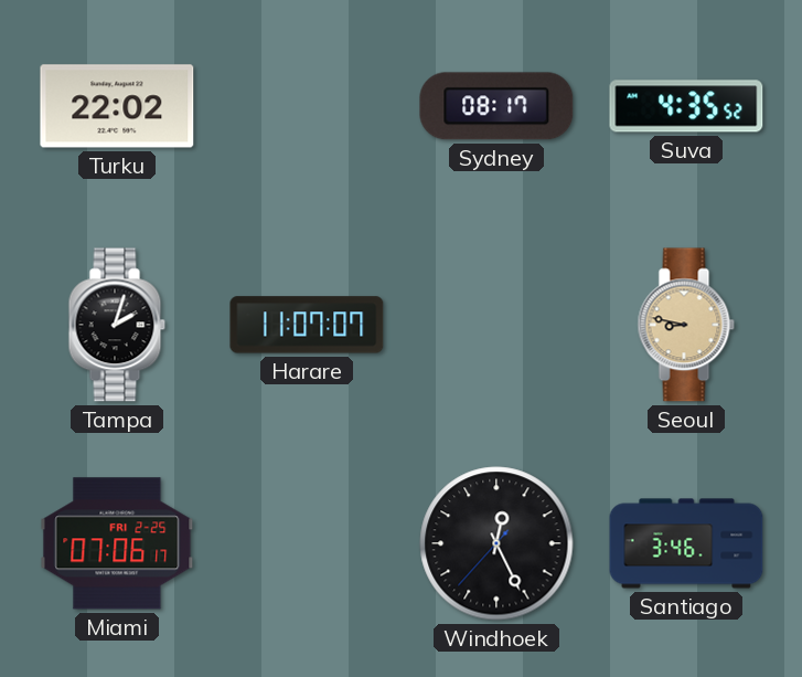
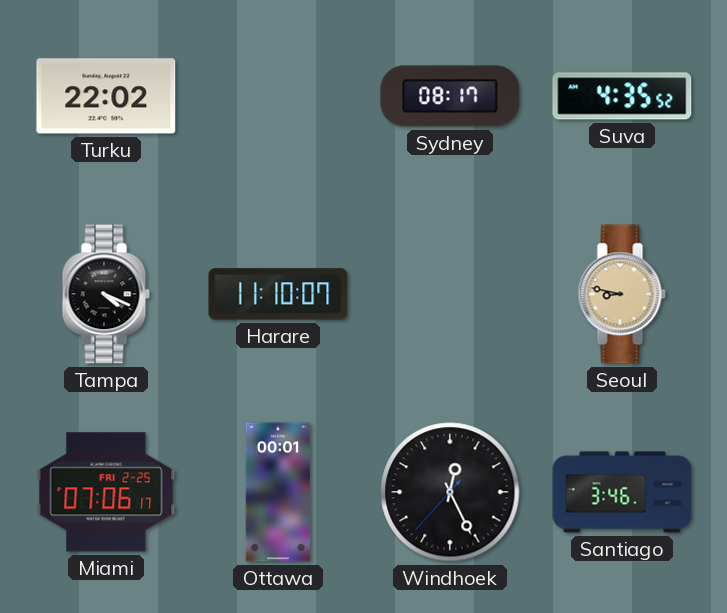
Tampa: 2:03 -> 4:19 (106, 294)
Harare: 11:07 -> 11:10 (278, 294)
Ottawa: none -> 00:01 (278, 492)
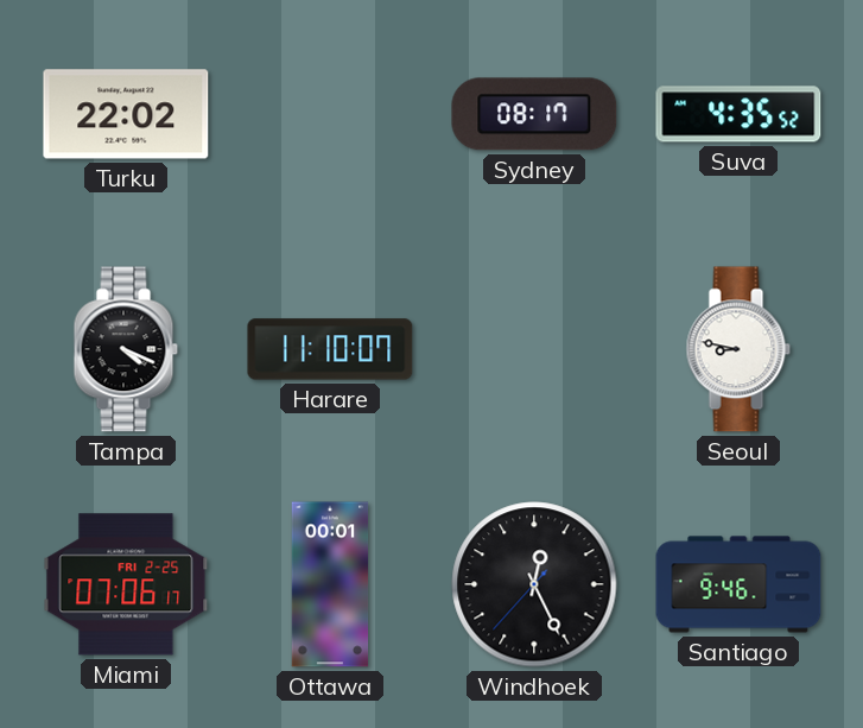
Seoul dial: champagne -> white (738, 349)
Santiago: 3:46 -> 9:46 (738, 584)
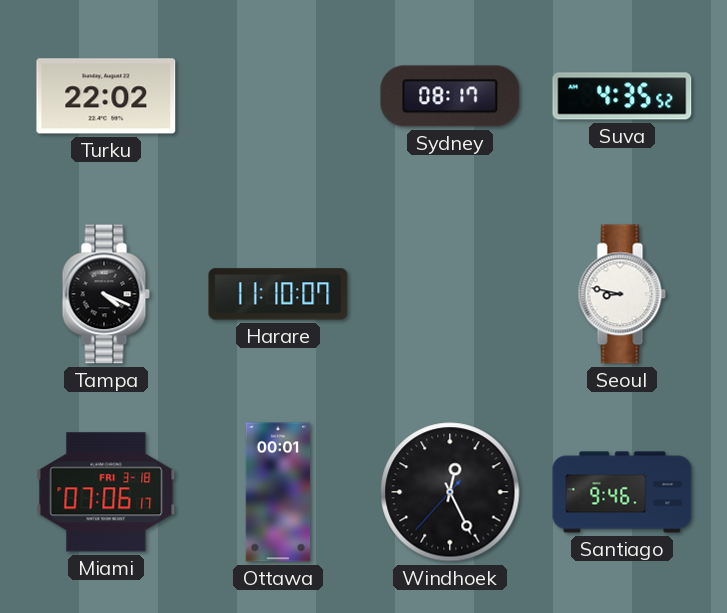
Miami date: FRI 2-25 -> FRI 3-18 (106, 492)
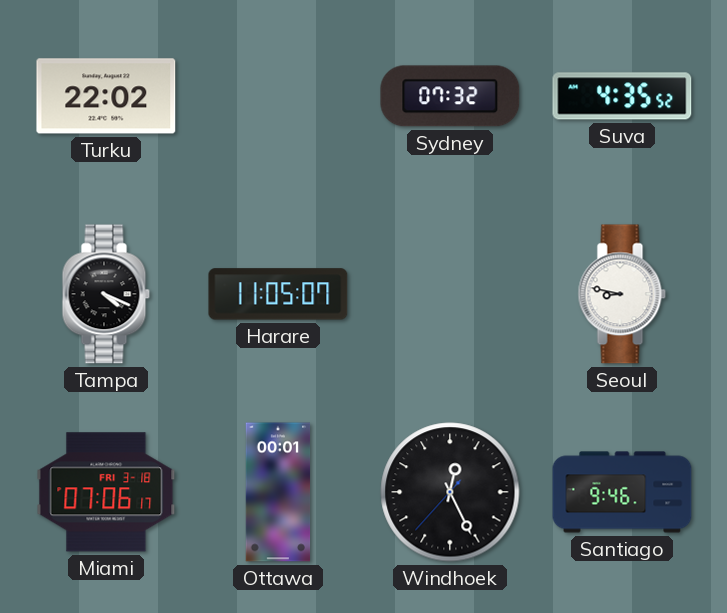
Sydney: 08:17 -> 07:32 (450, 96)
Harare: 11:10 -> 11:05 (278, 294)
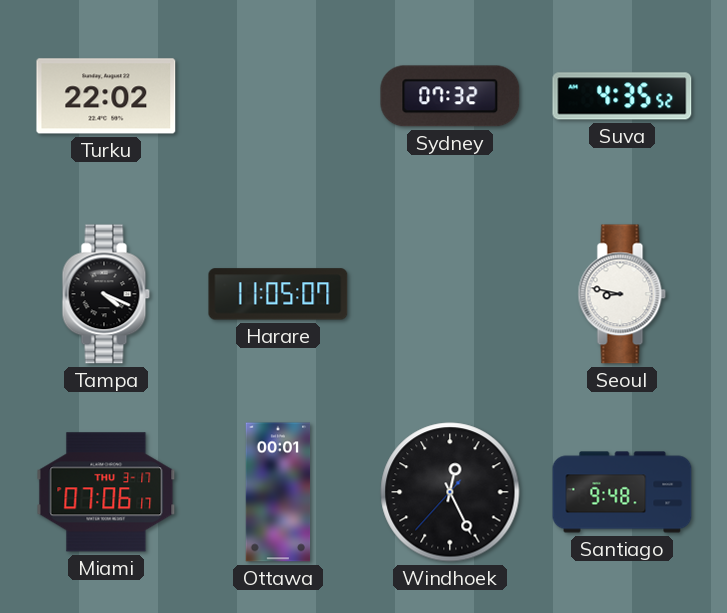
Miami date: FRI 3-18 -> THU 3-17 (106, 492)
Santiago: 9:46 -> 9:48 (622, 492)
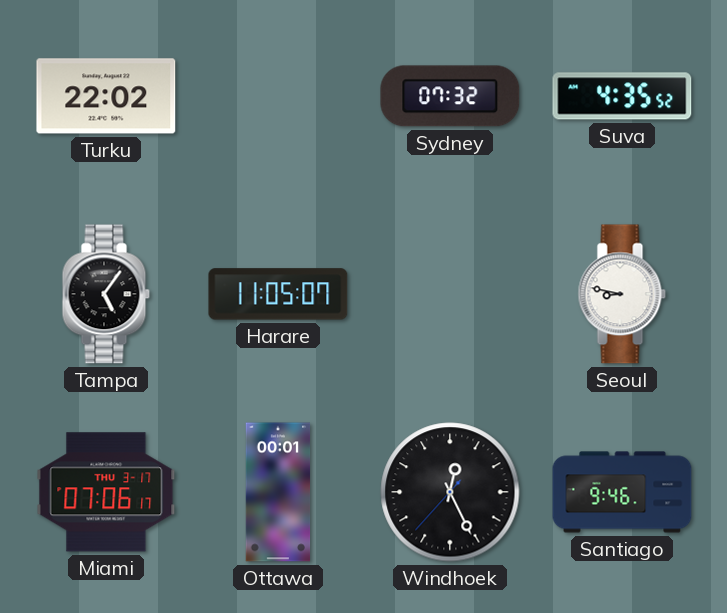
Tampa: 4:19 -> 5:06 (106, 294)
Santiago: 9:48 -> 9:46 (622, 492)
